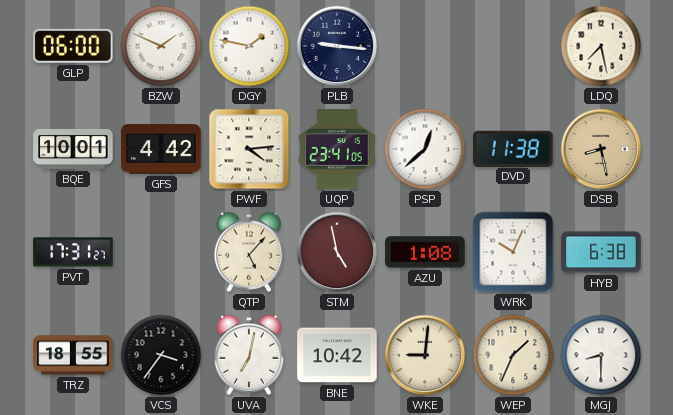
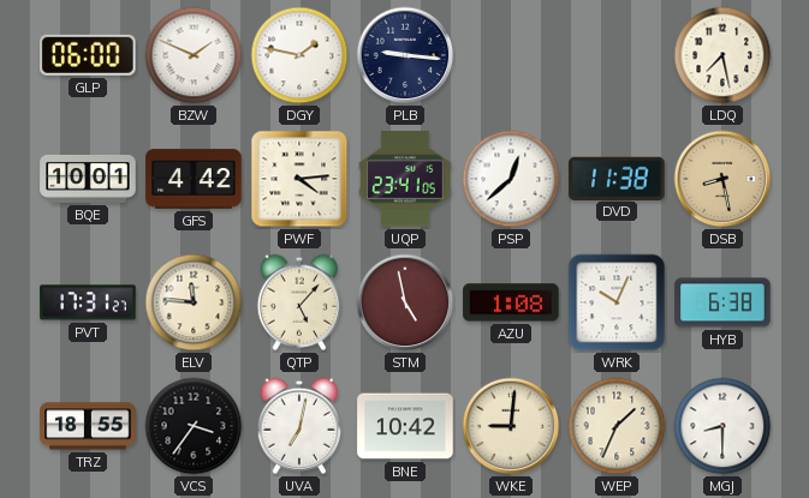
ELV: none -> 11:46 (194, 302)
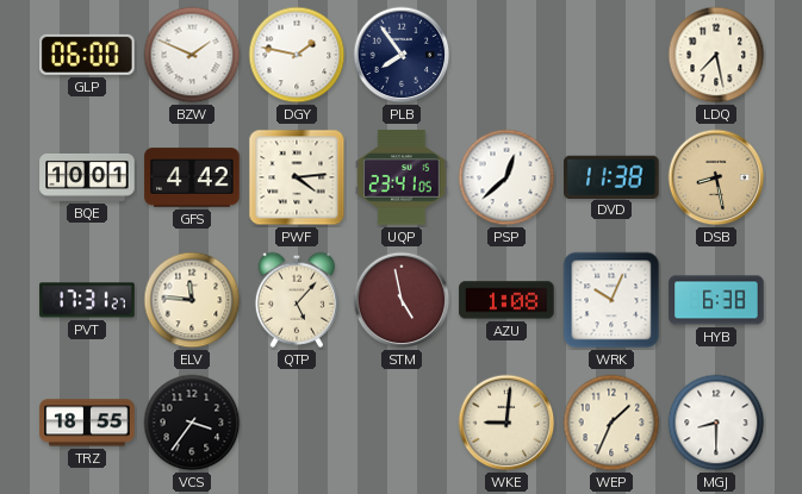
PLB: 9:16 -> 7:54 (402, 55)
UVA: 7:02 -> none (298, 426)
BNE: 10:42 -> none (405, 426)
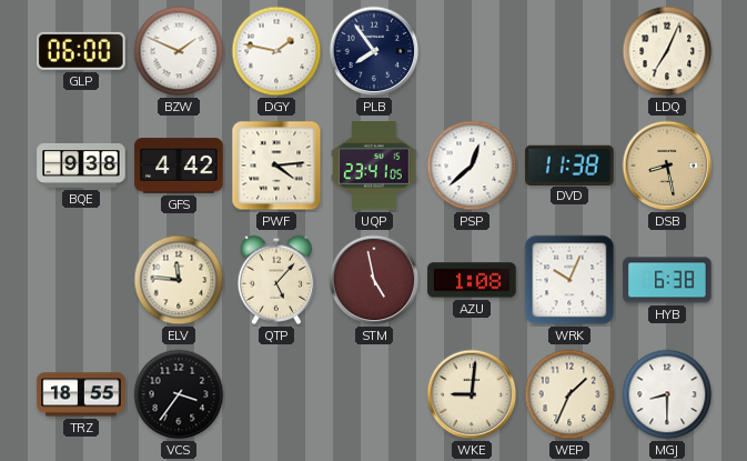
LDQ: 7:28 -> 7:04 (667, 51)
BQE: 10:01 -> 9:38 (81, 166)
PVT: 17:31 -> none (87, 300)
